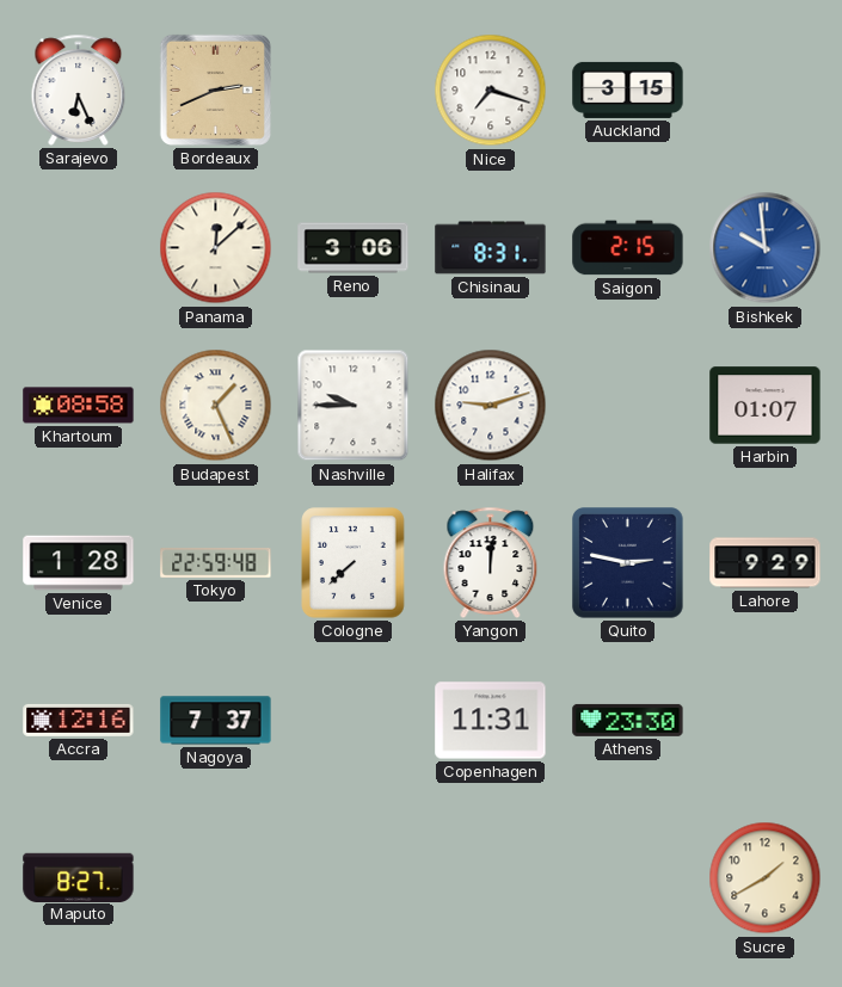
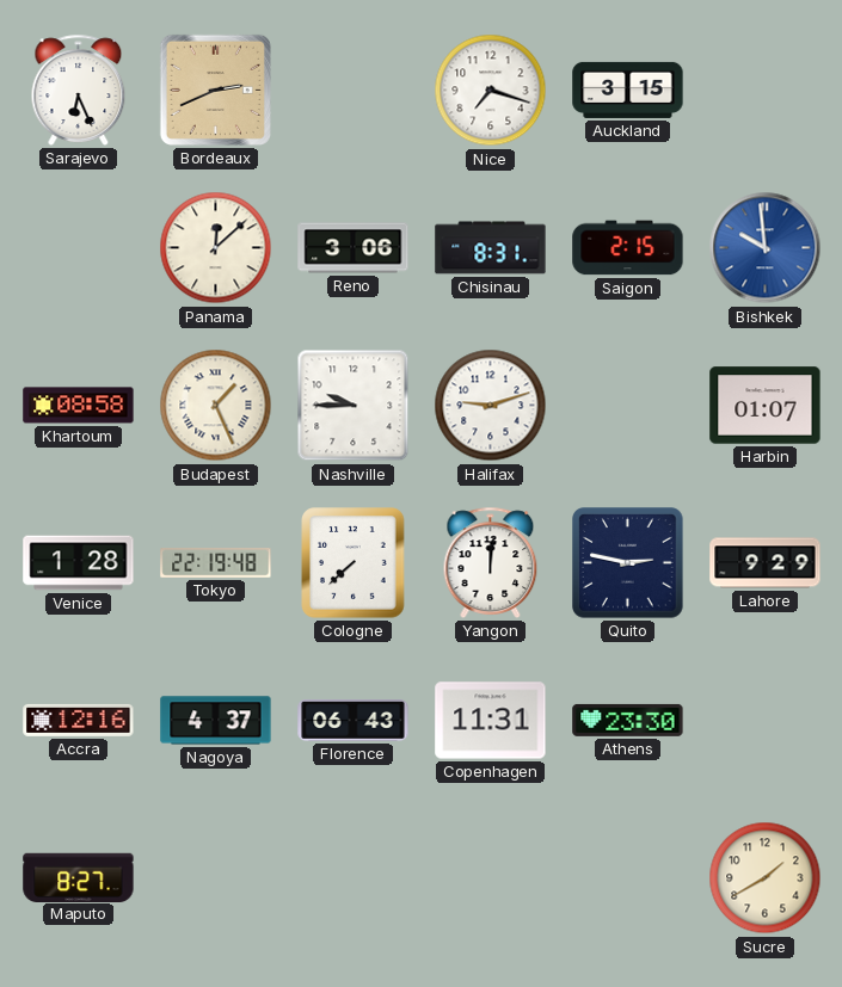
Tokyo: 22:59 -> 22:19 (216, 562)
Nagoya: 7:37 -> 4:37 (216, 721)
Florence: none -> 06:43 (354, 721)
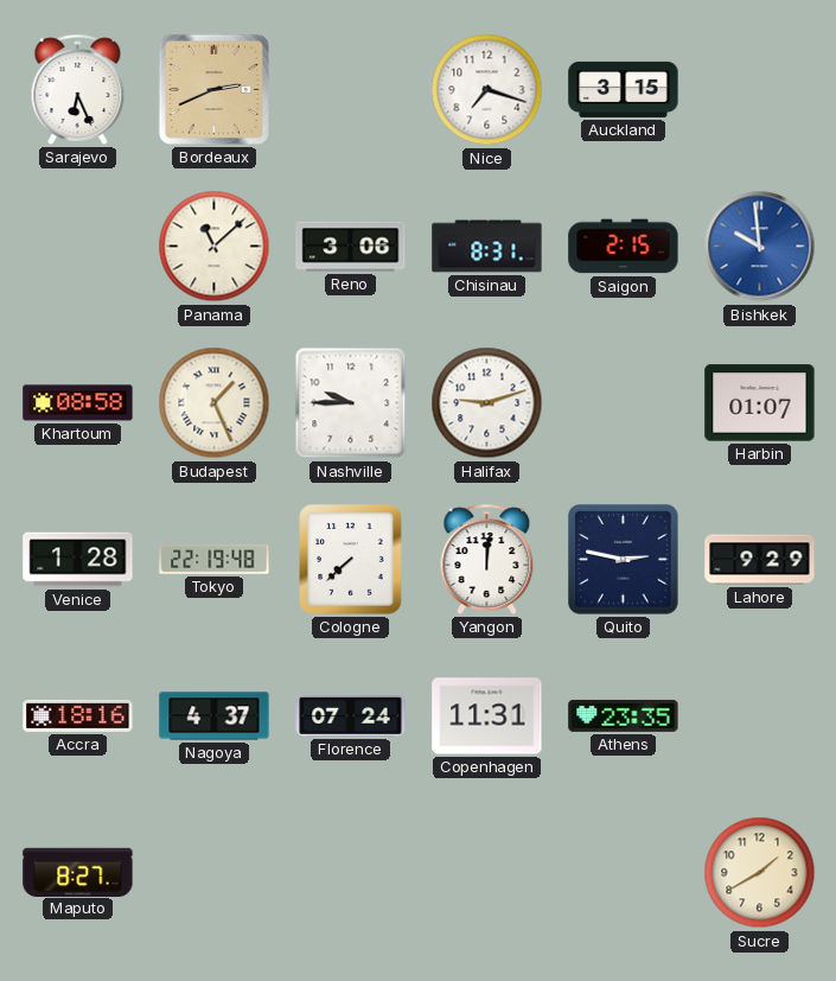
Panama: 12:08 -> 11:08 (215, 247)
Accra: 12:16 -> 18:16 (78, 715)
Florence: 06:43 -> 07:24 (351, 716)
Athens: 23:30 -> 23:35 (624, 715)
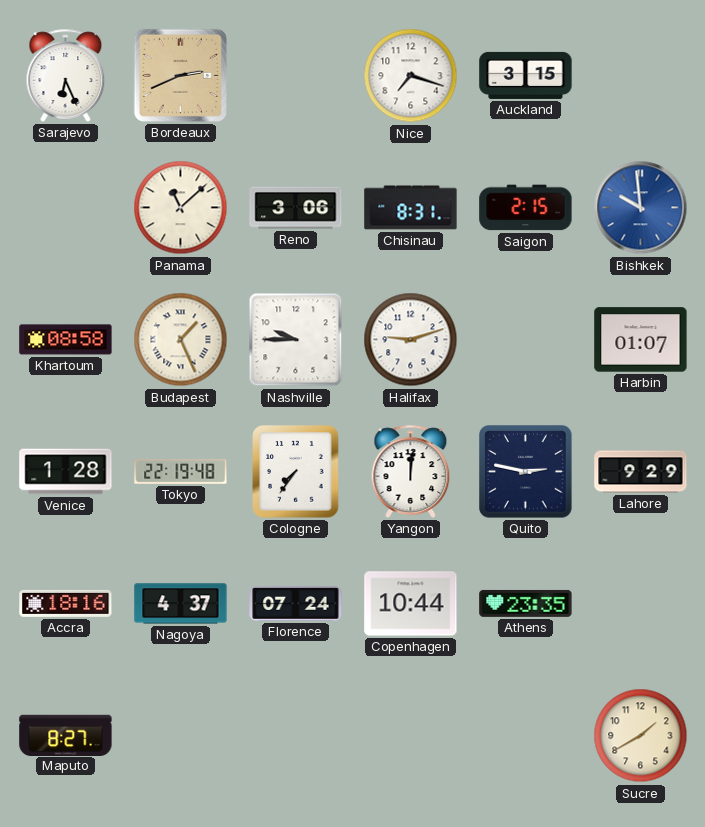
Cologne: 7:38 -> 7:36 (296, 472)
Copenhagen: 11:31 -> 10:44 (411, 604)
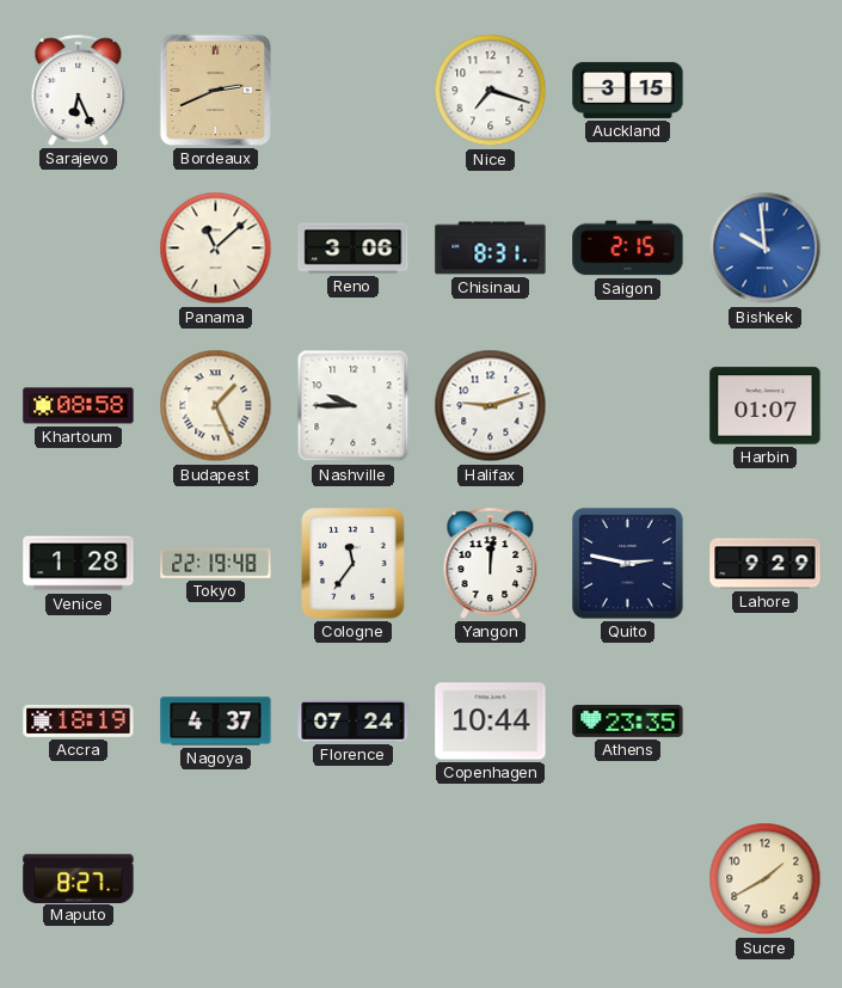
Cologne: 7:36 -> 11:36 (354, 564)
Accra: 18:16 -> 18:19 (79, 720)
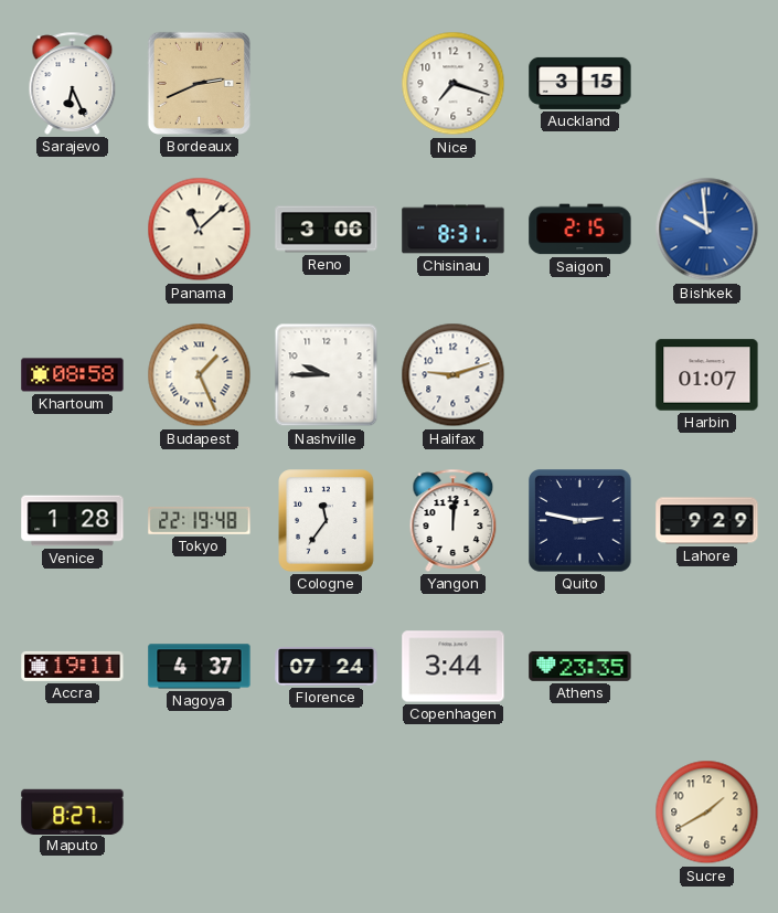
Accra: 18:19 -> 19:11 (73, 666)
Copenhagen: 10:44 -> 3:44 (454, 667)
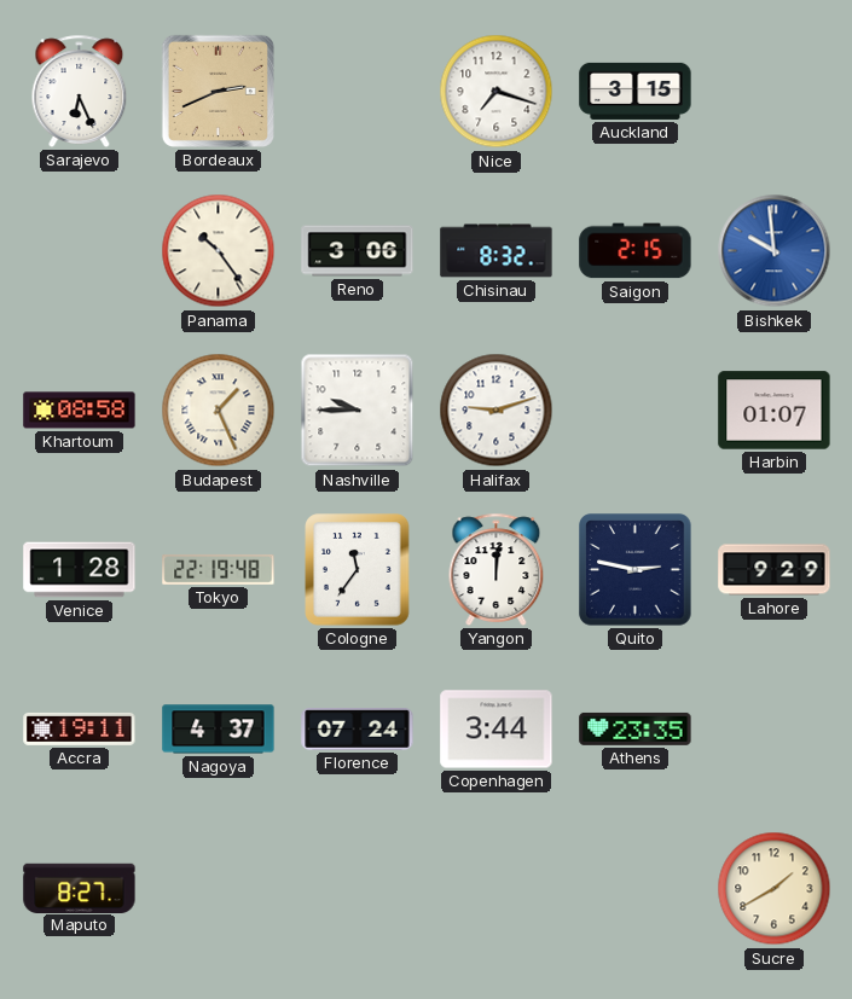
Panama: 11:08 -> 10:24 (219, 251)
Chisinau: 8:31 -> 8:32 (497, 251)
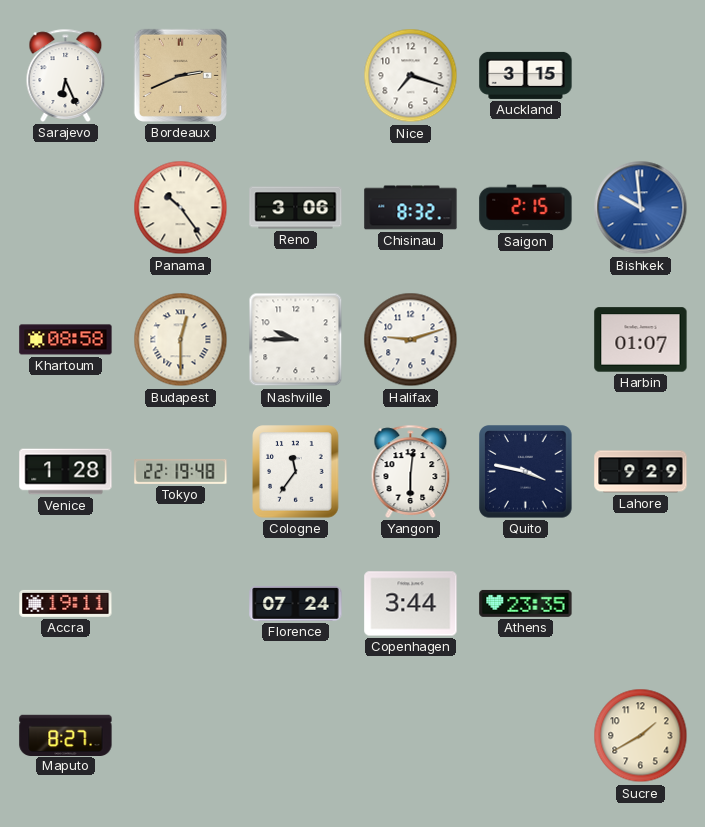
Budapest: 1:26 -> 12:30 (181, 340)
Yangon: 12:01 -> 6:01 (411, 471)
Quito: 2:47 -> 3:47 (526, 472)
Nagoya: 4:37 -> none (219, 730)
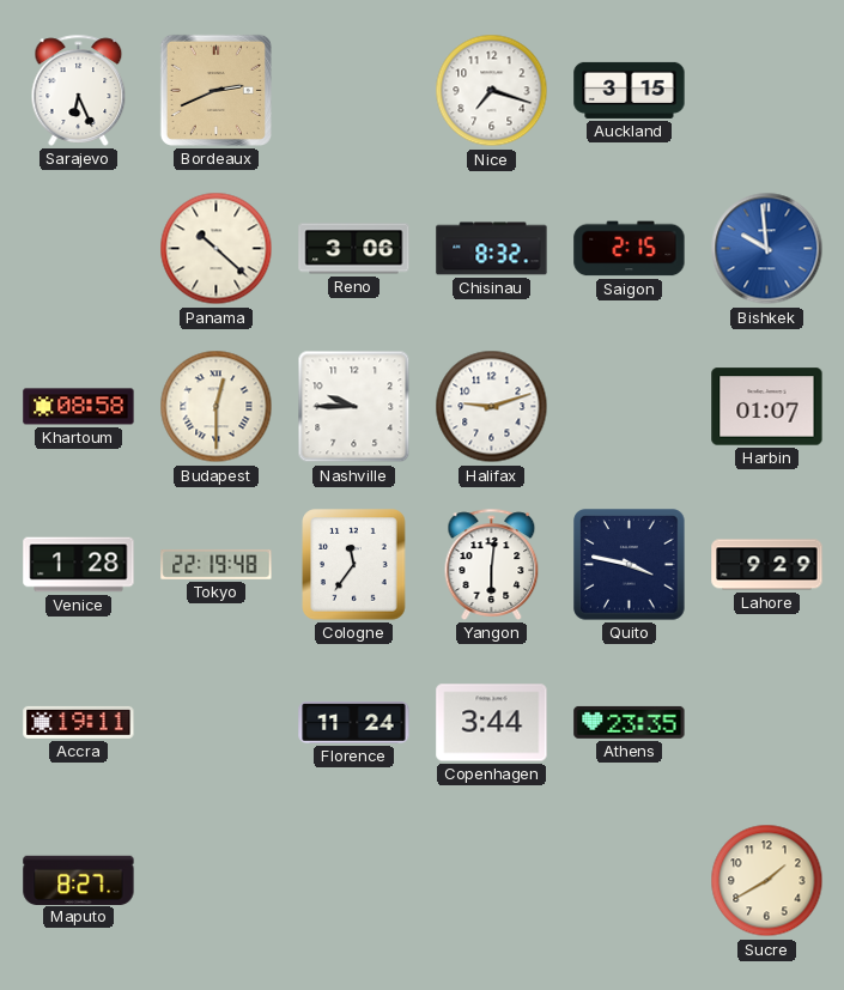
Panama: 10:24 -> 10:22 (217, 249)
Florence: 07:24 -> 11:24 (354, 723)
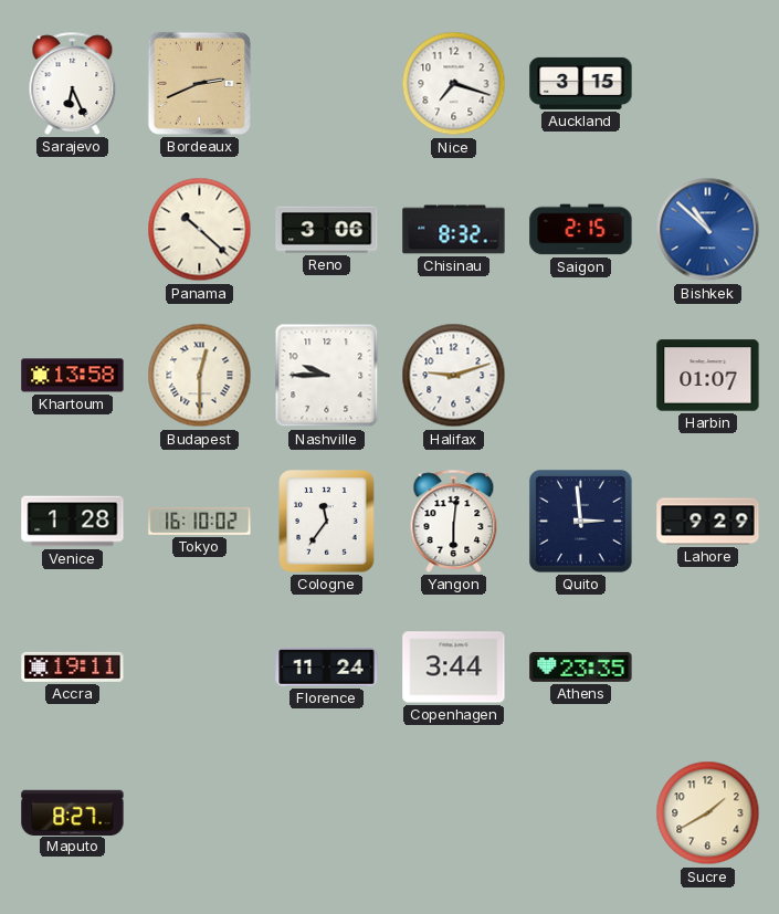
Bishkek: 9:59 -> 10:52 (708, 230)
Khartoum: 08:58 -> 13:58 (73, 376)
Tokyo: 22:19 -> 16:10 (200, 521)
Quito: 3:47 -> 2:59 (581, 522)
